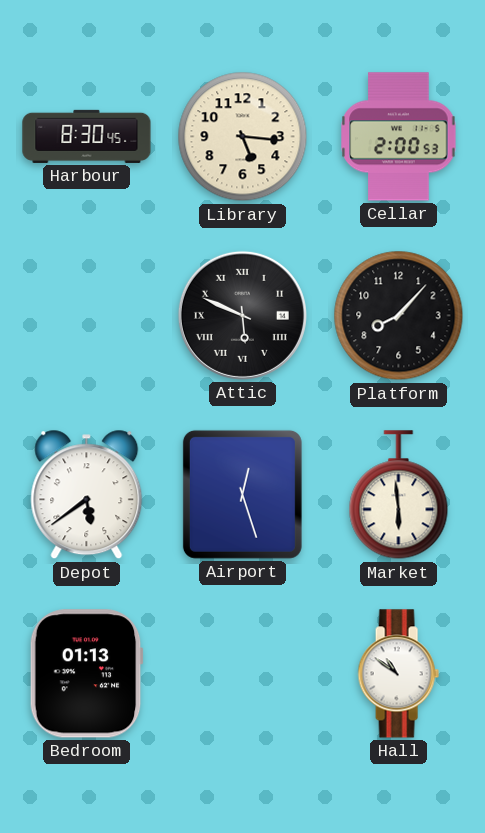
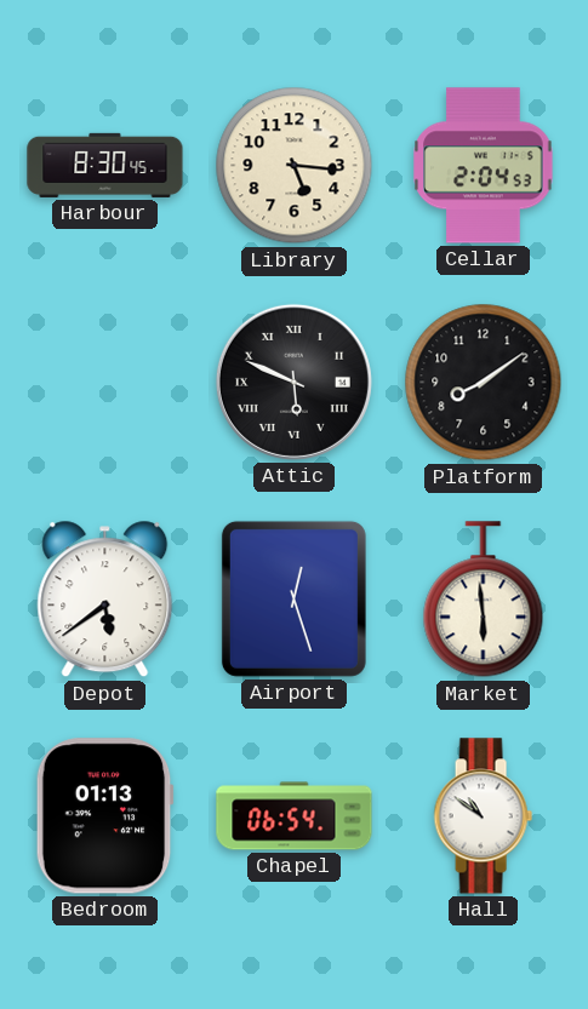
Cellar: 2:00 -> 2:04 (484, 166)
Platform: 8:07 -> 8:09 (484, 383)
Chapel: none -> 06:54 (295, 816)
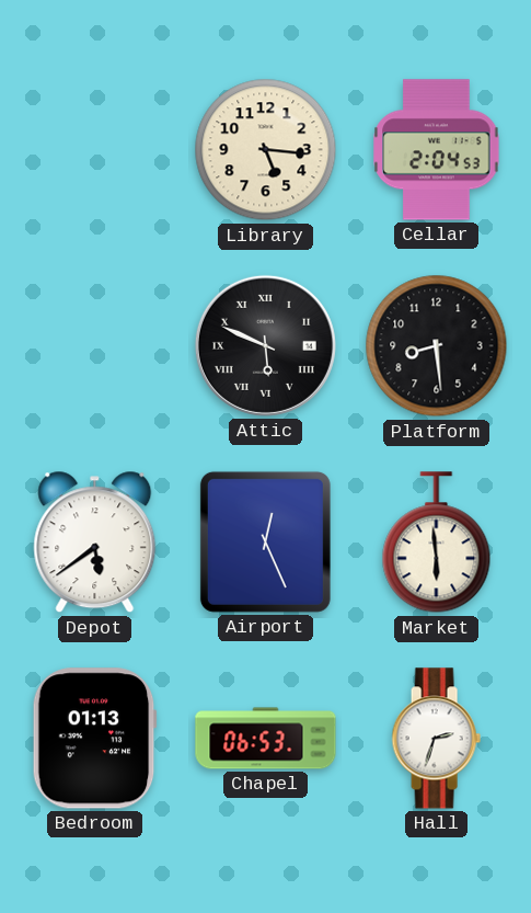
Harbour: 8:30 -> none (105, 165)
Platform: 8:09 -> 8:29 (437, 346)
Airport: 12:27 -> 12:26 (265, 541)
Chapel: 06:54 -> 06:53 (266, 739)
Hall: 10:51 -> 2:33 (436, 739)
